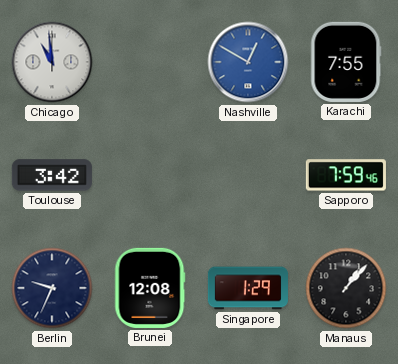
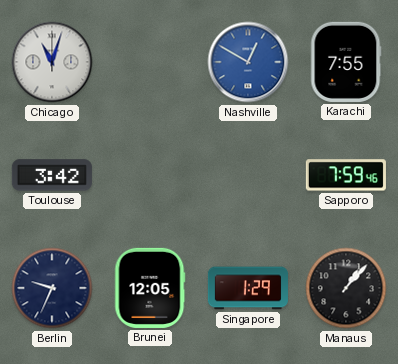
Chicago: 10:59 -> 11:03 (52, 62)
Brunei: 12:08 -> 12:05 (150, 288)
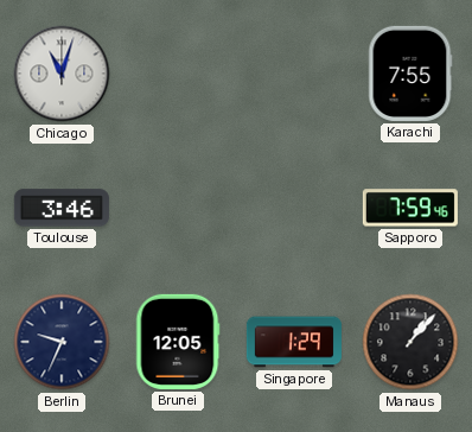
Nashville: 12:50 -> none (248, 62)
Toulouse: 3:42 -> 3:46 (62, 208)
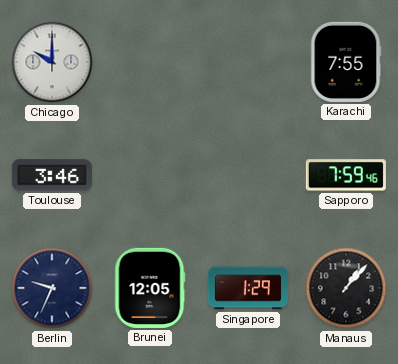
Chicago: 11:03 -> 10:00 (52, 62)
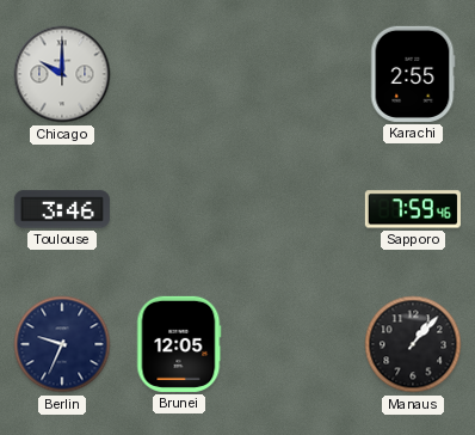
Karachi: 7:55 -> 2:55 (413, 74)
Singapore: 1:29 -> none (248, 288)
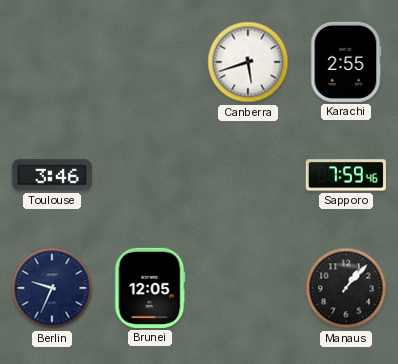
Chicago: 10:00 -> none (62, 74)
Canberra: none -> 5:42 (248, 62)
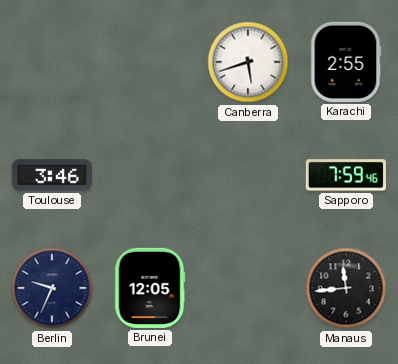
Manaus: 1:07 -> 11:44 (346, 288)
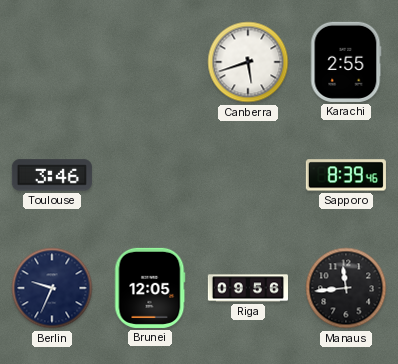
Sapporo: 7:59 -> 8:39 (346, 175)
Riga: none -> 09:56 (247, 288)
